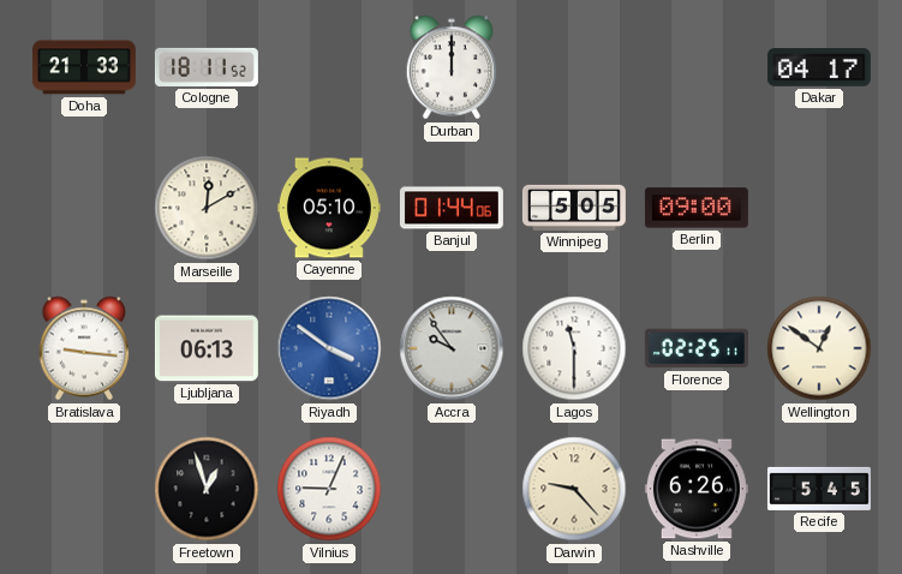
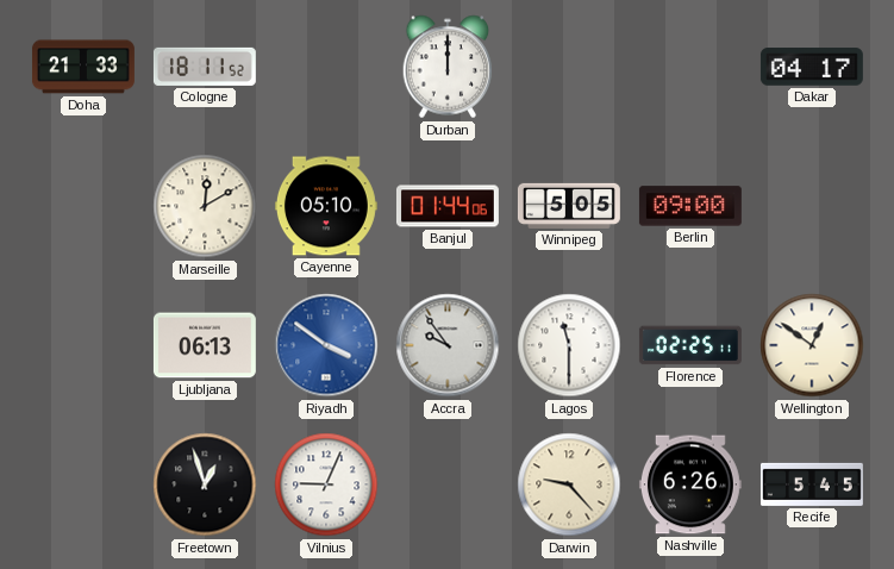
Bratislava: 9:16 -> none (84, 348)
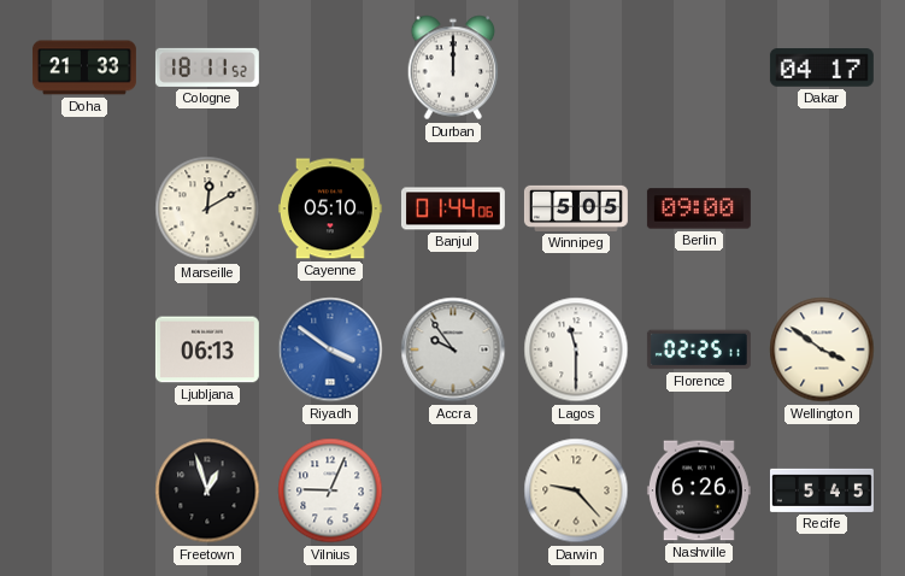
Wellington: 12:51 -> 3:51 (822, 349)
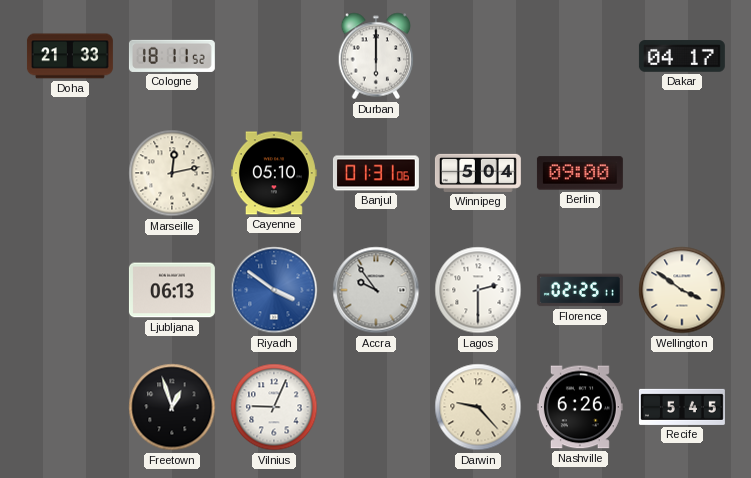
Durban: 12:00 -> 6:00 (376, 56)
Marseille: 12:10 -> 12:13 (172, 173)
Banjul: 01:44 -> 01:31 (376, 173)
Winnipeg: 5:05 -> 5:04 (478, 173)
Lagos: 11:30 -> 2:30 (478, 290)
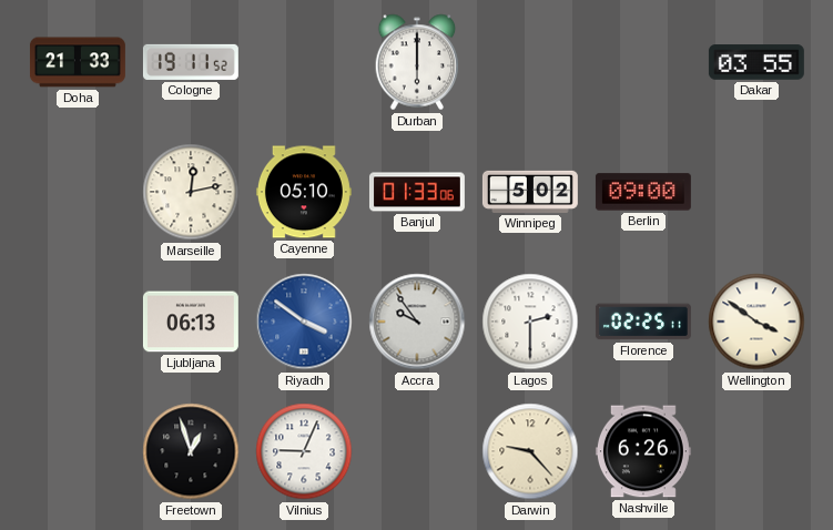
Cologne: 18:11 -> 19:11 (191, 62)
Dakar: 04:17 -> 03:55 (756, 62)
Banjul: 01:31 -> 01:33 (417, 192)
Winnipeg: 5:04 -> 5:02 (530, 192)
Recife: 5:45 -> none (682, 407)
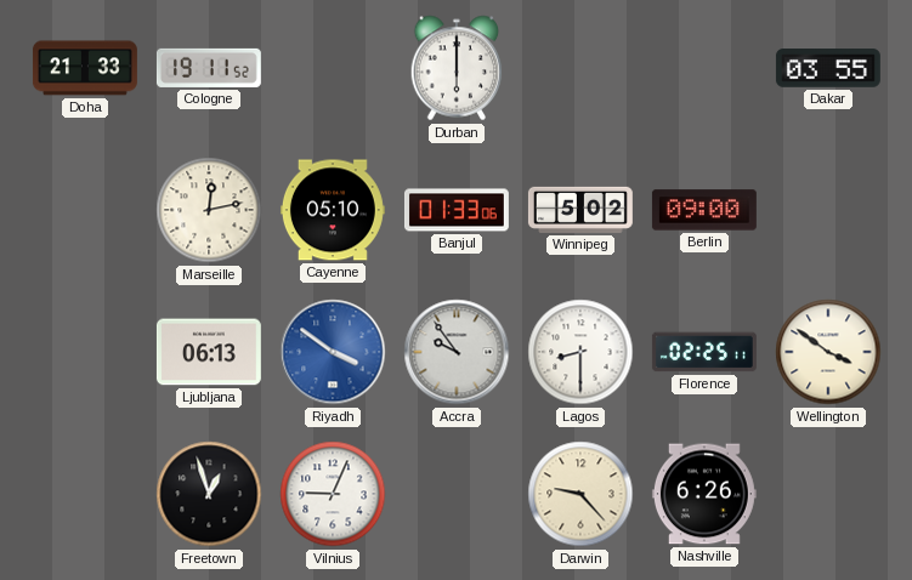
Lagos: 2:30 -> 8:30 (580, 352)
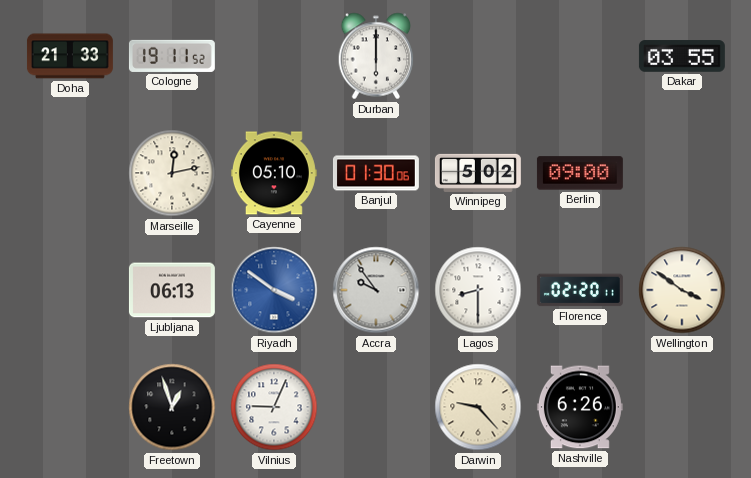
Banjul: 01:33 -> 01:30 (376, 173)
Florence: 02:25 -> 02:20 (580, 290)
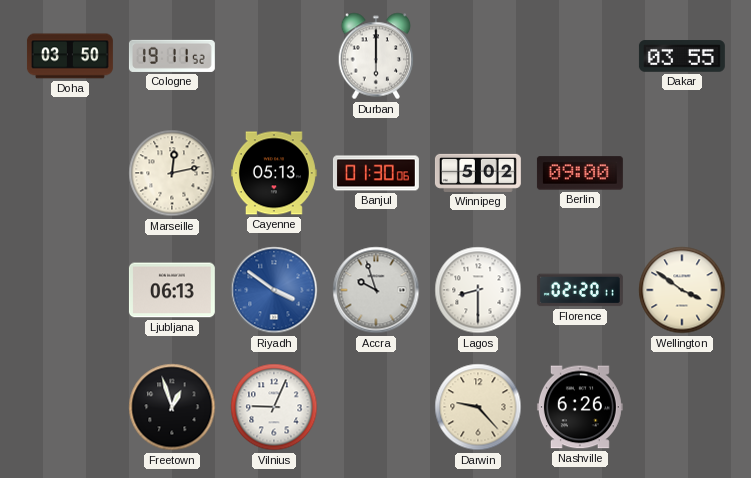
Doha: 21:33 -> 03:50 (70, 56)
Cayenne: 05:10 -> 05:13 (274, 173)
Accra: 9:54 -> 9:57 (376, 290)
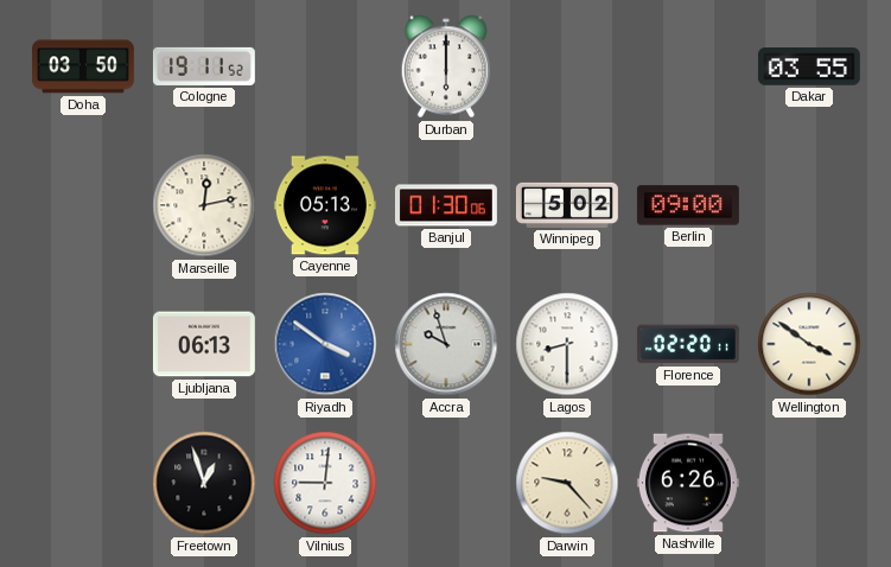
Vilnius: 9:04 -> 9:01 (325, 483)
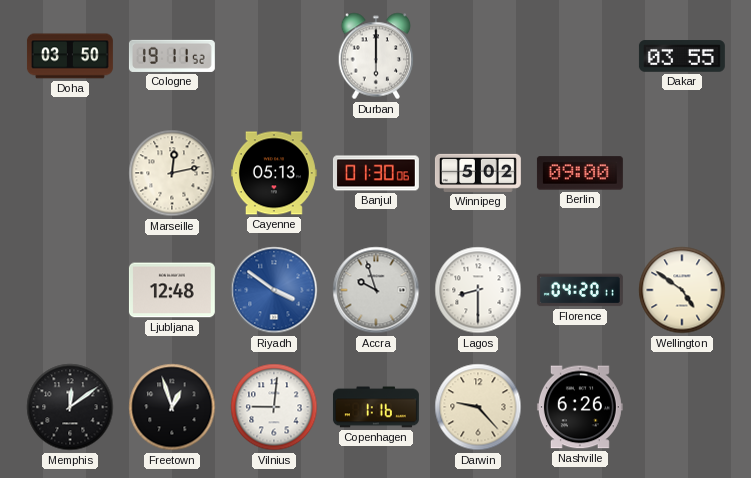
Ljubljana: 06:13 -> 12:48 (172, 290)
Florence: 02:20 -> 04:20 (580, 290)
Wellington: 3:51 -> 4:51 (682, 290)
Memphis: none -> 12:09 (70, 407)
Copenhagen: none -> 1:16 (376, 407)
